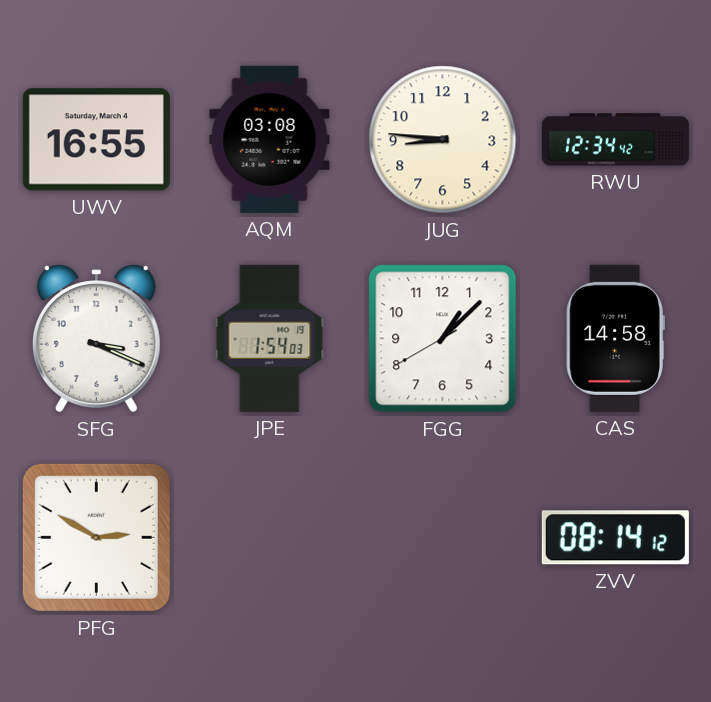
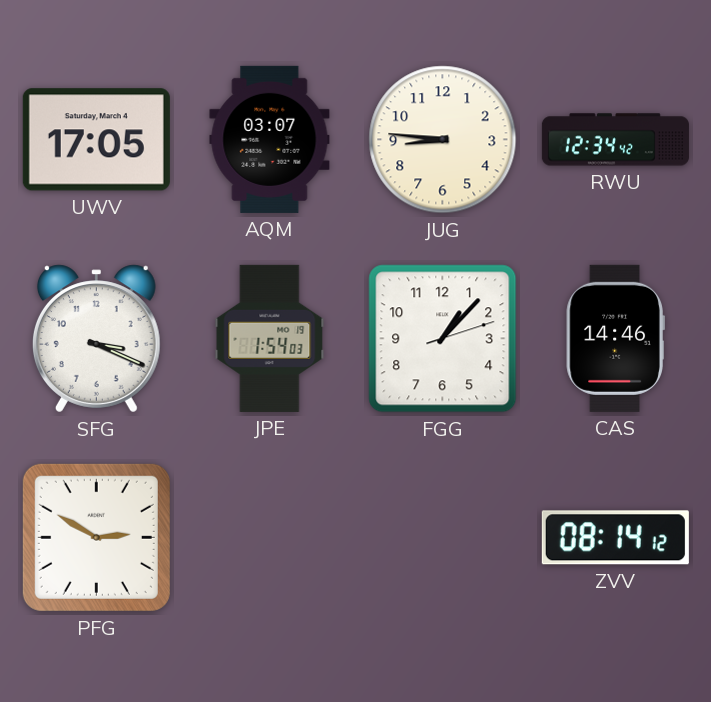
UWV: 16:55 -> 17:05 (96, 140)
AQM: 03:08 -> 03:07 (270, 139)
FGG: 1:07:40 -> 1:07:12 (443, 339)
CAS: 14:58 -> 14:46 (615, 338)
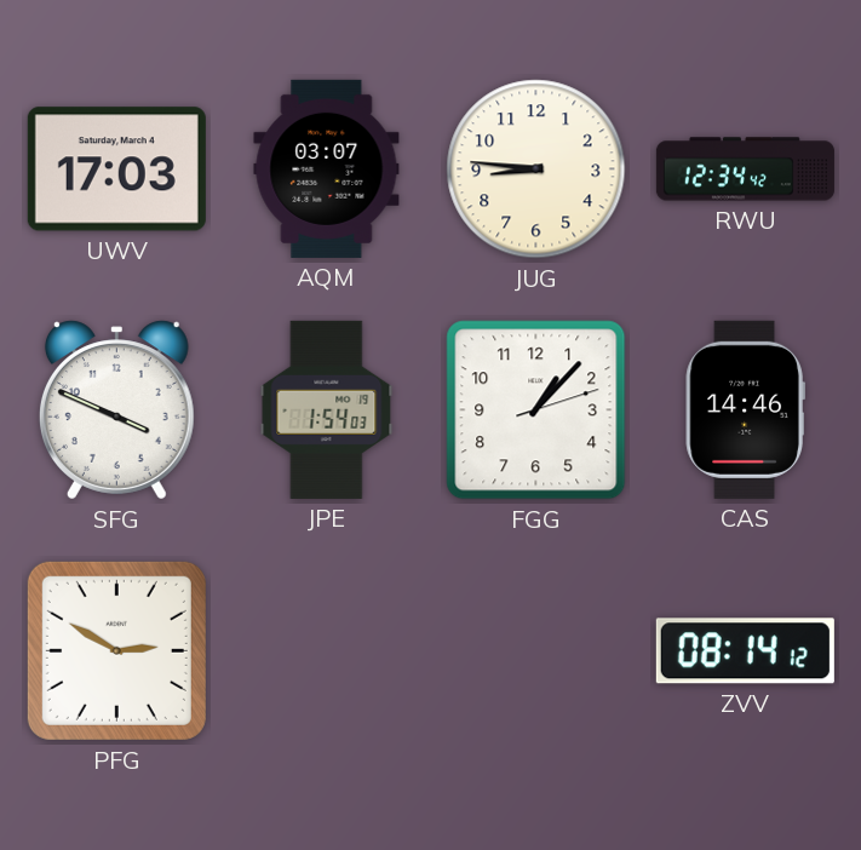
UWV: 17:05 -> 17:03 (116, 170)
SFG: 3:19 -> 3:49 (116, 410)
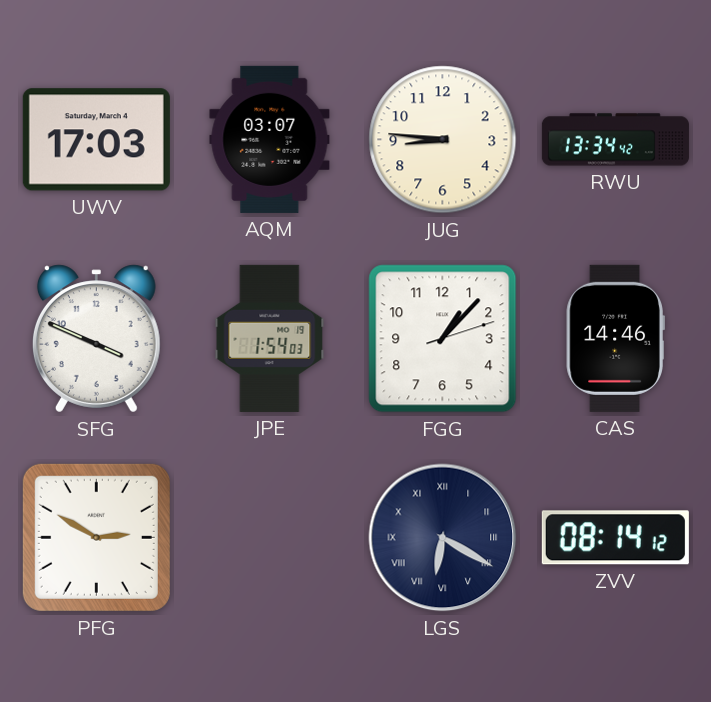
RWU: 12:34 -> 13:34 (615, 140)
LGS: none -> 6:20 (443, 538)
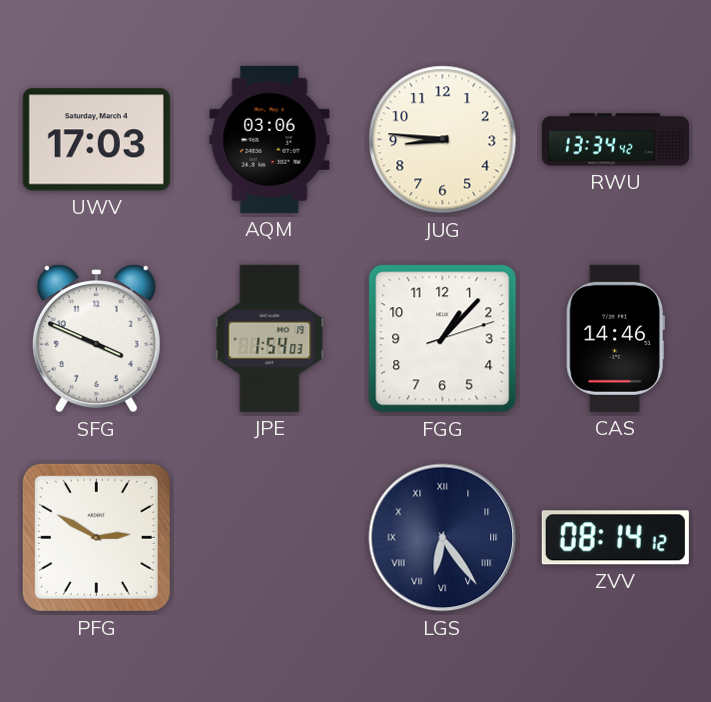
AQM: 03:07 -> 03:06 (270, 139)
LGS: 6:20 -> 6:24 (443, 538)
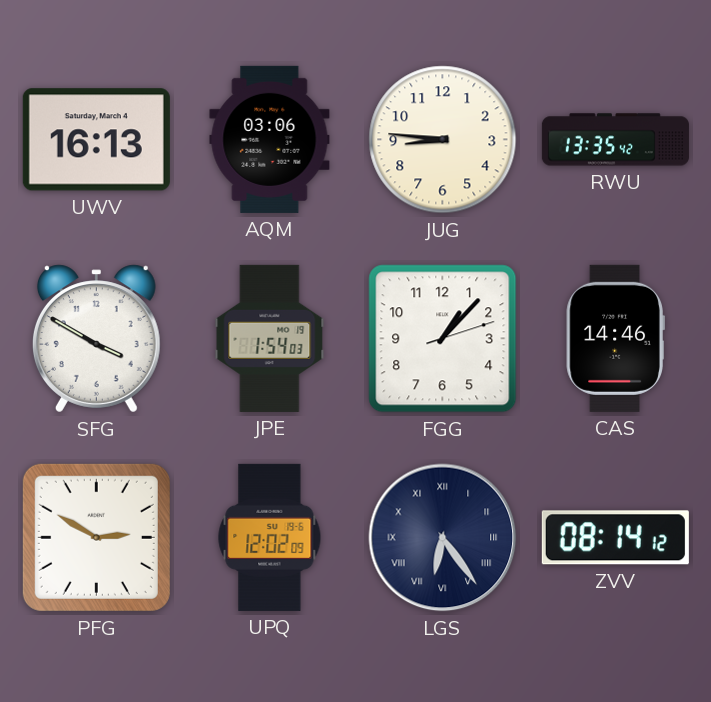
UWV: 17:03 -> 16:13 (96, 140)
RWU: 13:34 -> 13:35 (615, 140)
SFG: 3:49 -> 3:50 (96, 339)
UPQ: none -> 12:02 (270, 537)
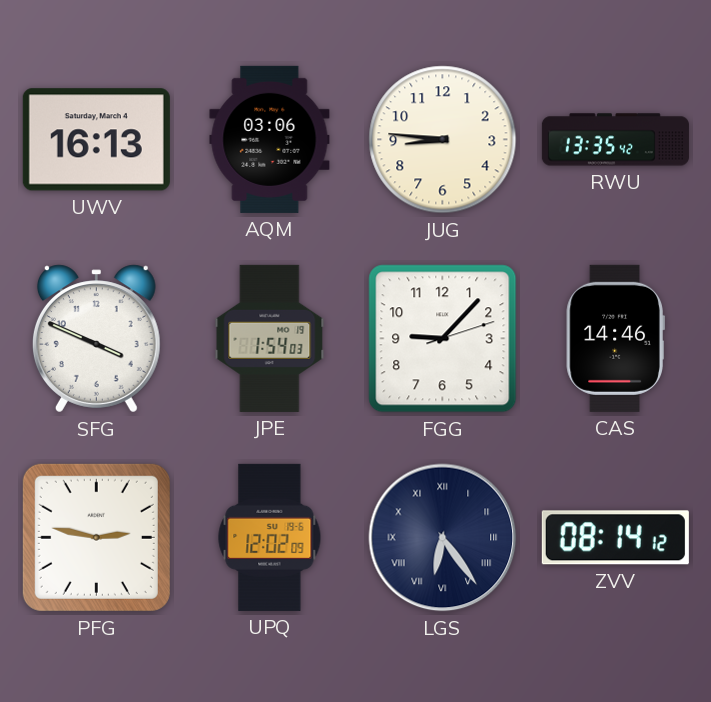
SFG: 3:50 -> 3:49 (96, 339)
FGG: 1:07 -> 9:07 (443, 339)
PFG: 2:50 -> 2:47 (96, 537)
